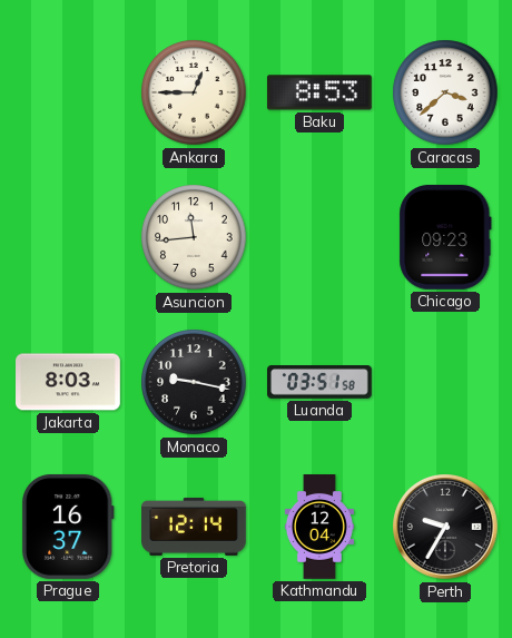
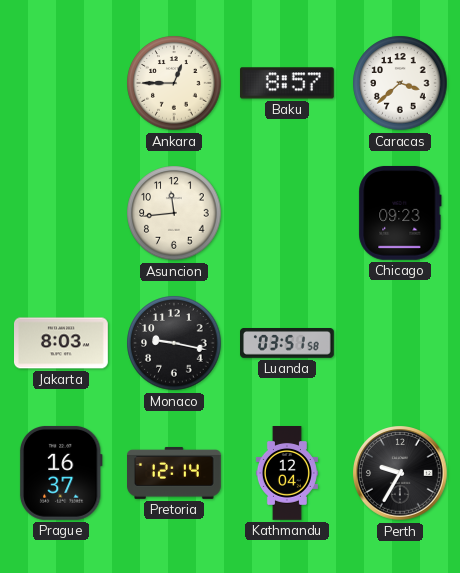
Baku: 8:53 -> 8:57 (287, 83)
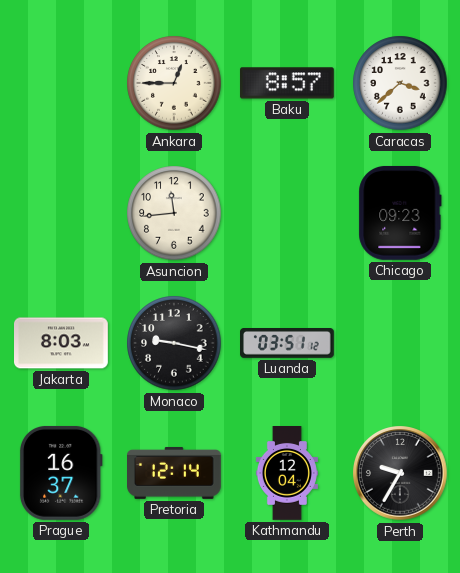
Luanda: 03:51:58 -> 03:51:12 (288, 344)
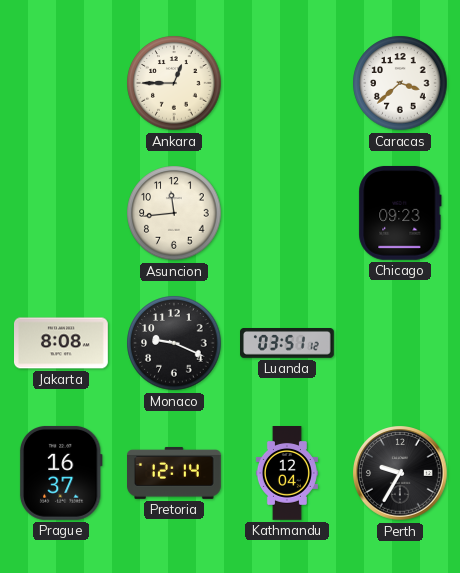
Baku: 8:57 -> none (287, 83)
Jakarta: 8:03 -> 8:08 (62, 343)
Monaco: 9:17 -> 9:19 (174, 343)
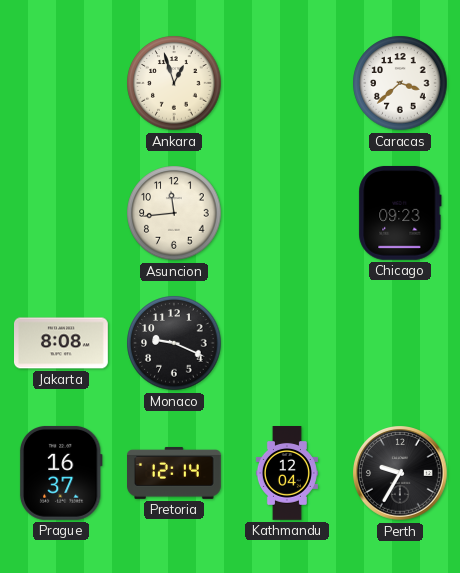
Ankara: 12:45 -> 12:57 (174, 83)
Luanda: 03:51 -> none (288, 344)
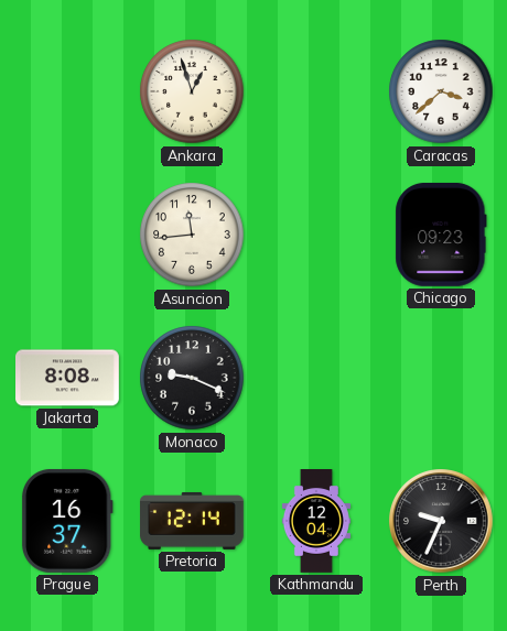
Perth: 9:35 -> 9:34 (442, 522)
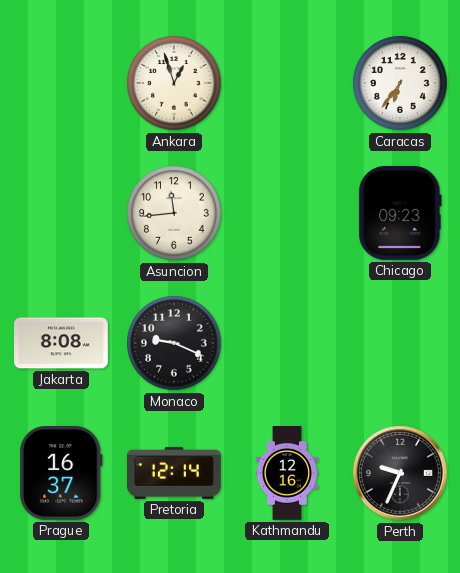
Caracas: 3:38 -> 6:36 (400, 83)
Kathmandu: 12:04 -> 12:16 (287, 473)
